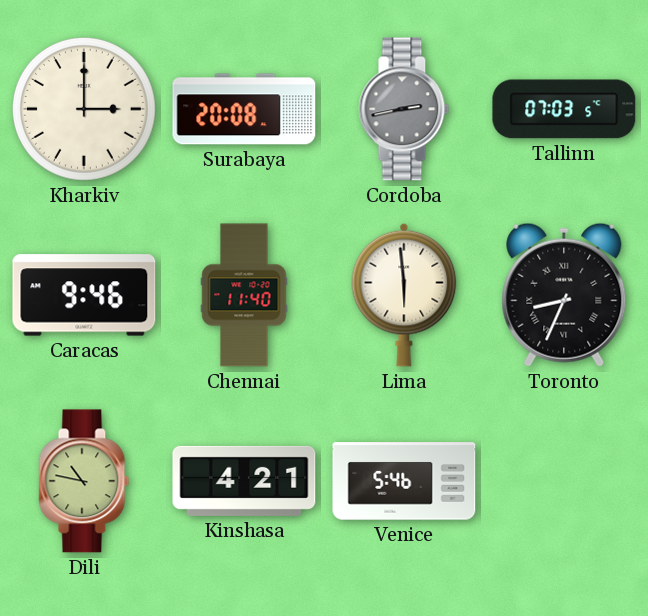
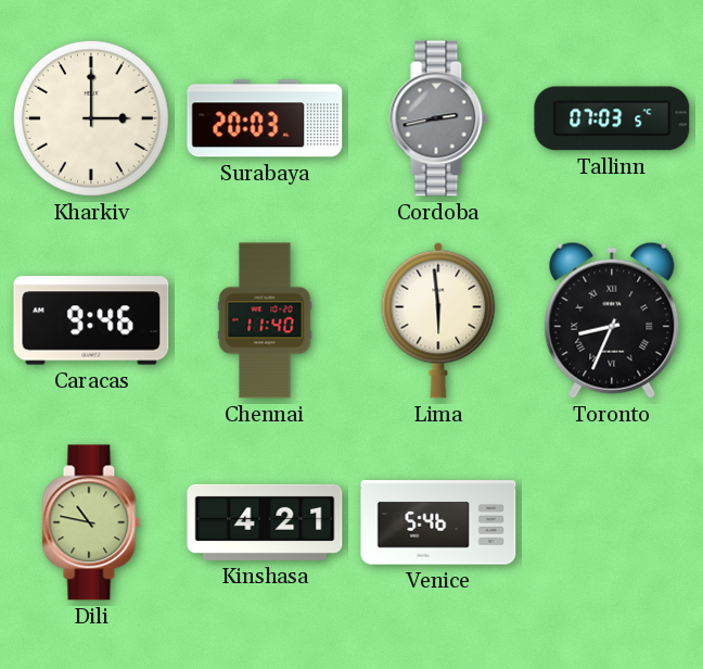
Surabaya: 20:08 -> 20:03 (265, 118)
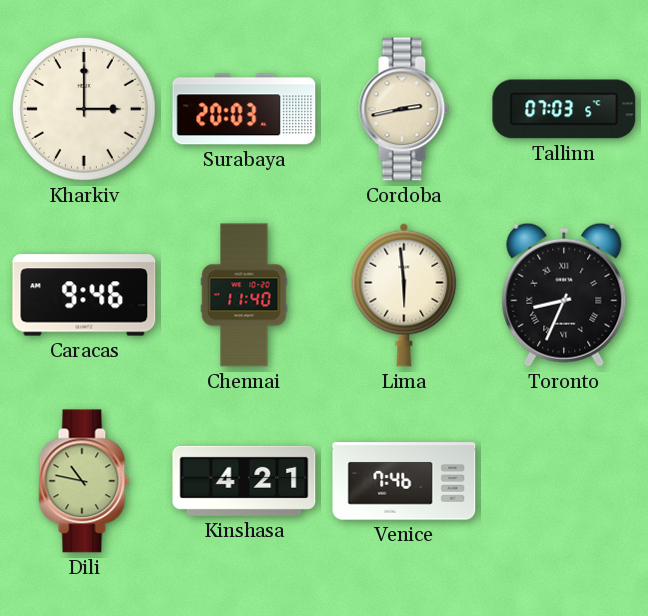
Cordoba dial: grey -> cream (404, 109)
Venice: 5:46 -> 7:46 (404, 481)
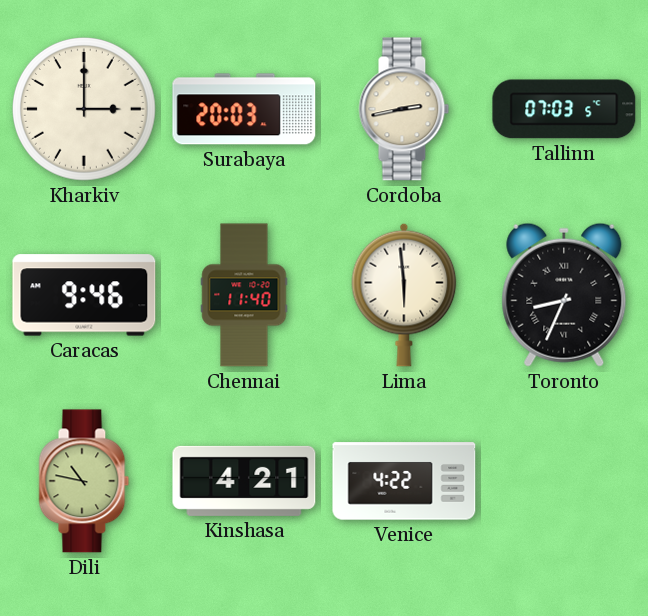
Venice: 7:46 -> 4:22 (404, 481)
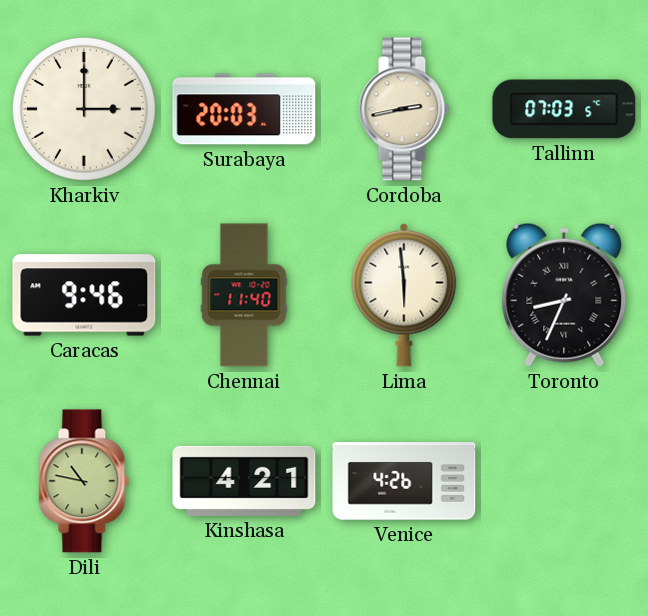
Venice: 4:22 -> 4:26 (404, 481)
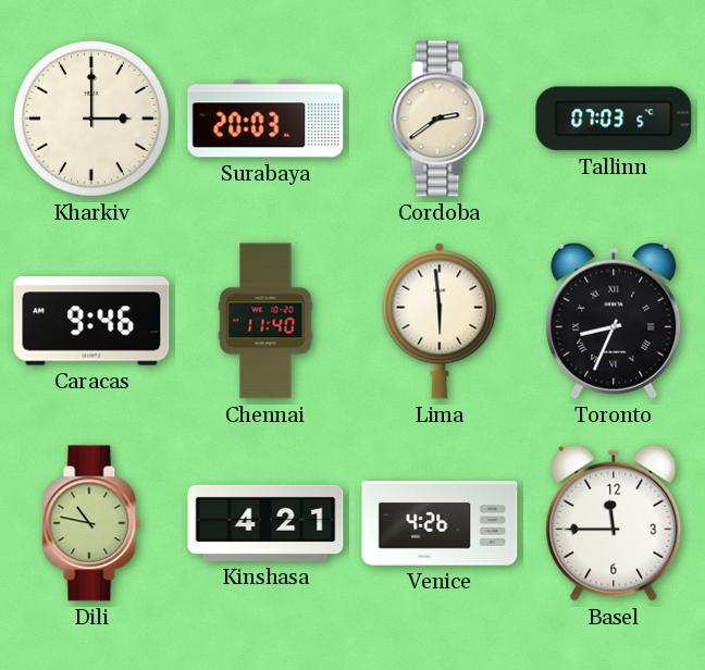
Cordoba: 2:43 -> 2:39 (440, 119)
Basel: none -> 11:45 (614, 523)
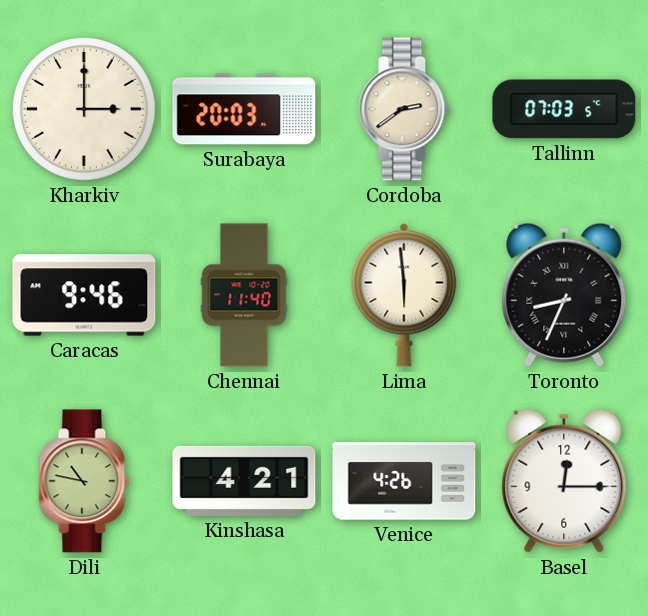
Basel: 11:45 -> 12:15 (564, 481)
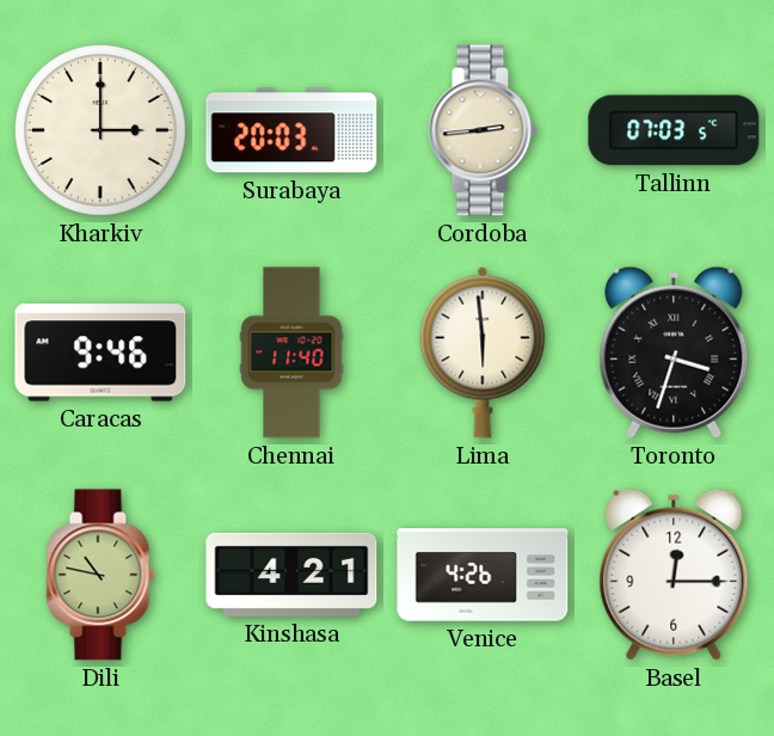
Cordoba: 2:39 -> 2:44 (483, 130)
Toronto: 8:34 -> 3:33 (674, 352)
